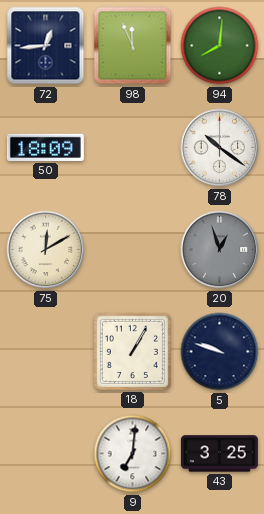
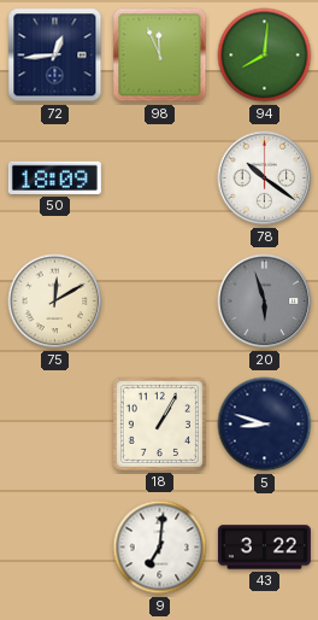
20: 12:57 -> 5:57 (265, 302)
5: 9:48 -> 8:48 (265, 425)
43: 3:25 -> 3:22 (264, 548)
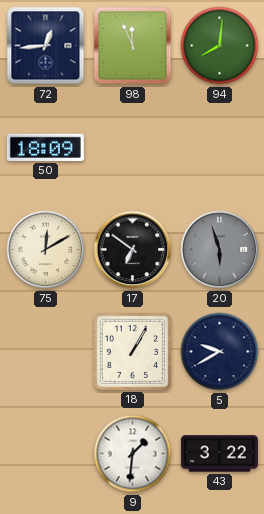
78: 10:21 -> none (265, 179)
17: none -> 6:51 (133, 250)
5: 8:48 -> 9:40 (220, 352)
9: 7:01 -> 1:31 (133, 454)
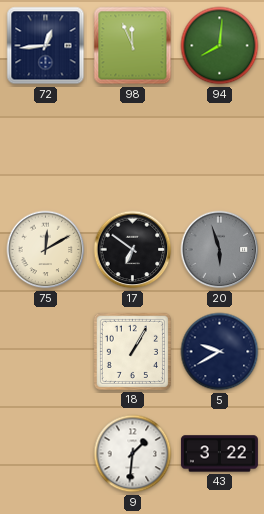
50: 18:09 -> none (45, 147)
